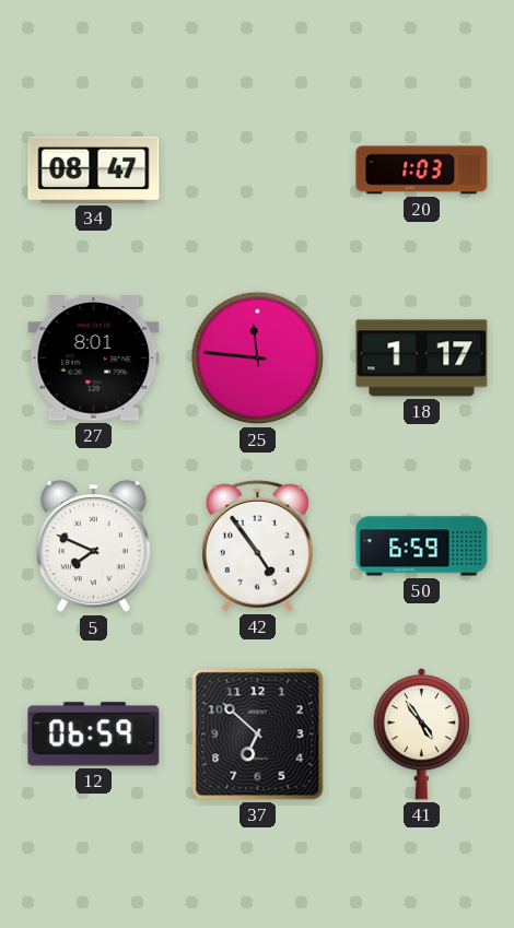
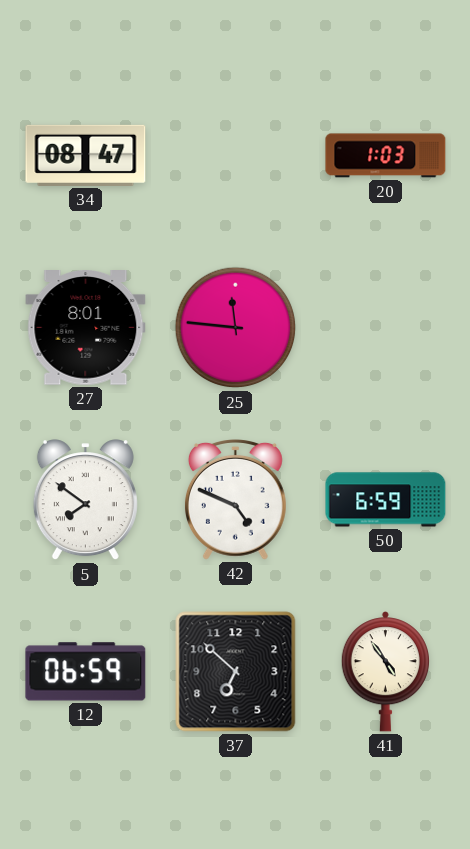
18: 1:17 -> none (422, 359)
5: 7:49 -> 7:51 (85, 500)
42: 4:54 -> 4:49 (235, 500)
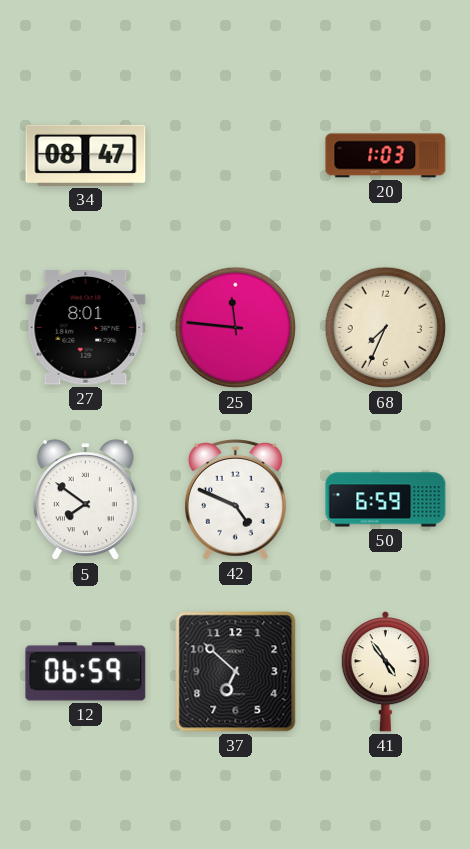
68: none -> 7:34 (386, 328)
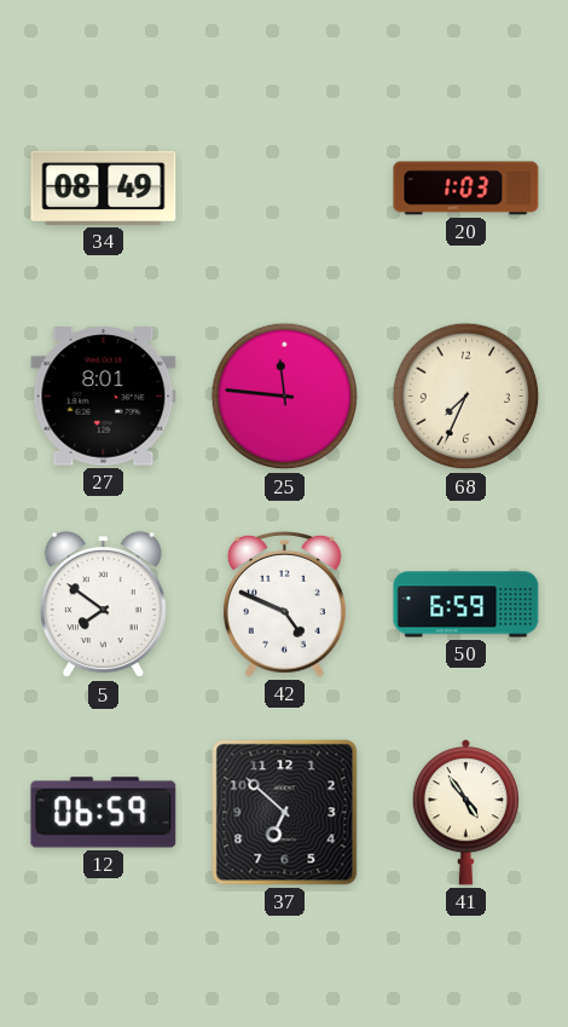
34: 08:47 -> 08:49 (104, 187)
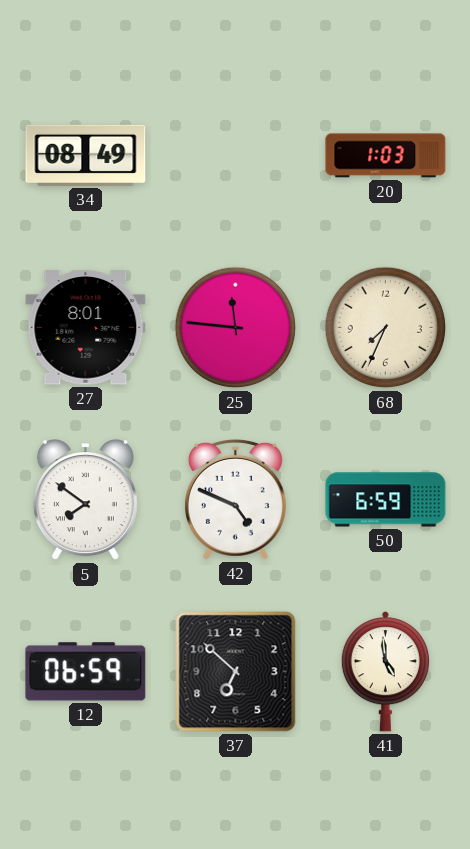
41: 4:54 -> 4:59 (385, 672)
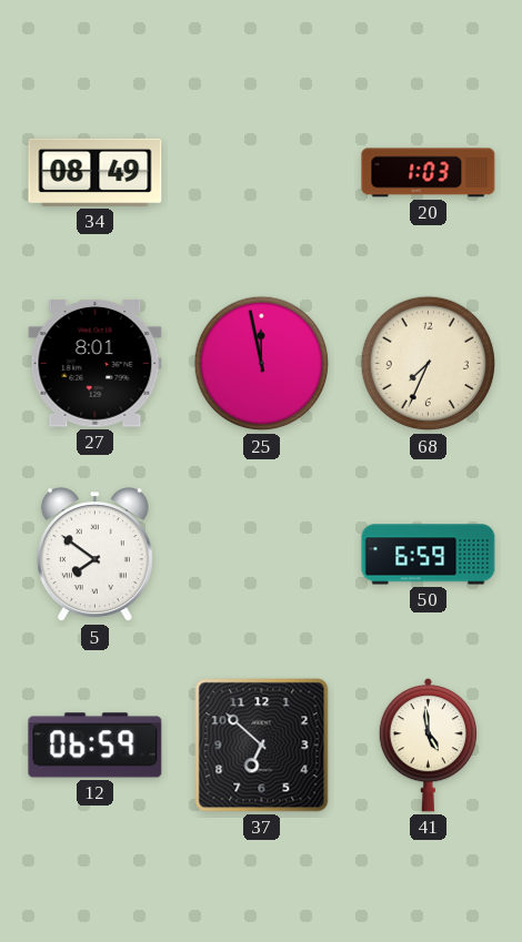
25: 11:46 -> 11:58 (262, 364)
42: 4:49 -> none (235, 500)
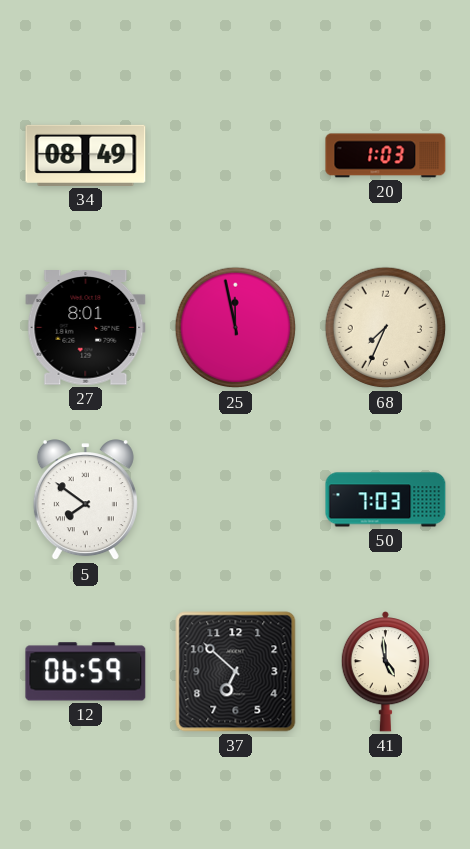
50: 6:59 -> 7:03 (386, 500)
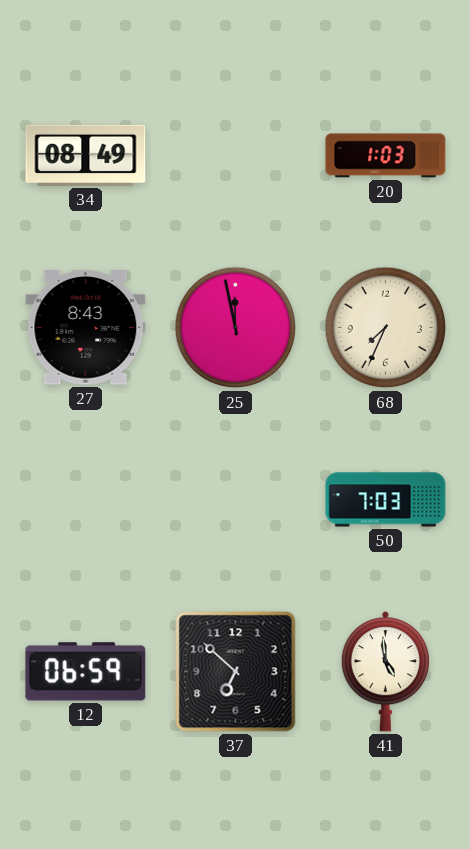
27: 8:01 -> 8:43 (86, 328)
5: 7:51 -> none (85, 500)
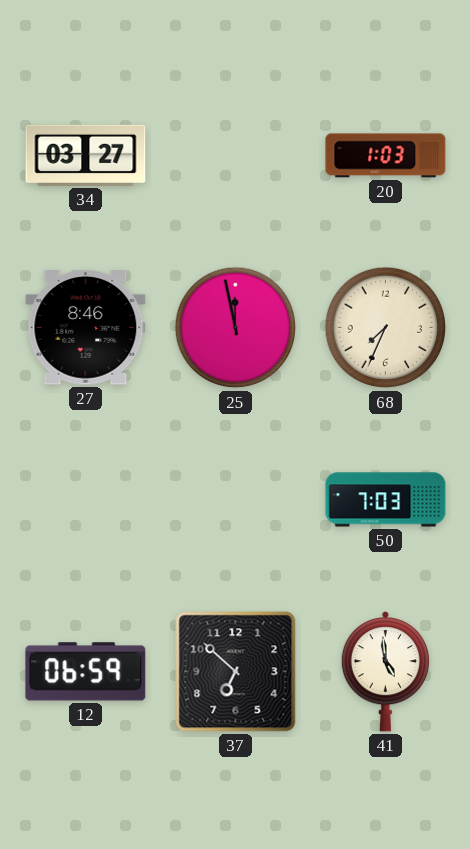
34: 08:49 -> 03:27 (86, 155)
27: 8:43 -> 8:46 (86, 328)
